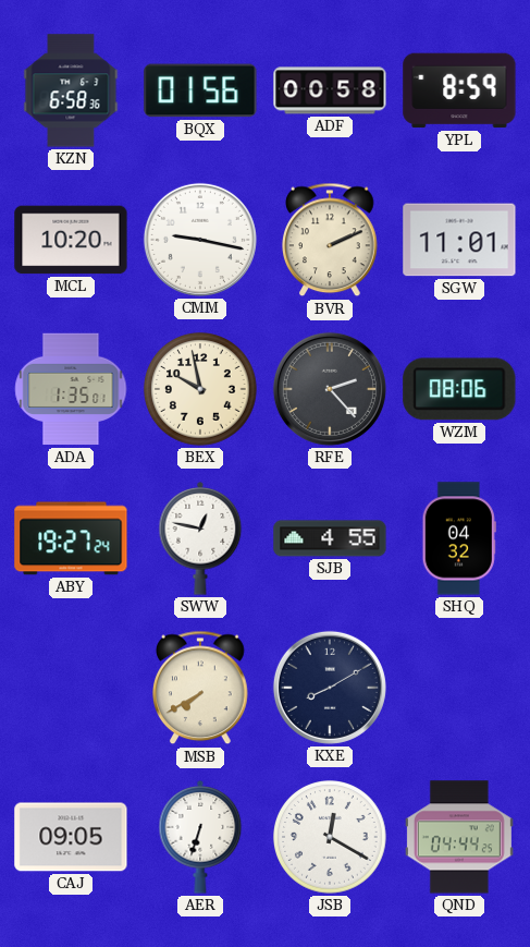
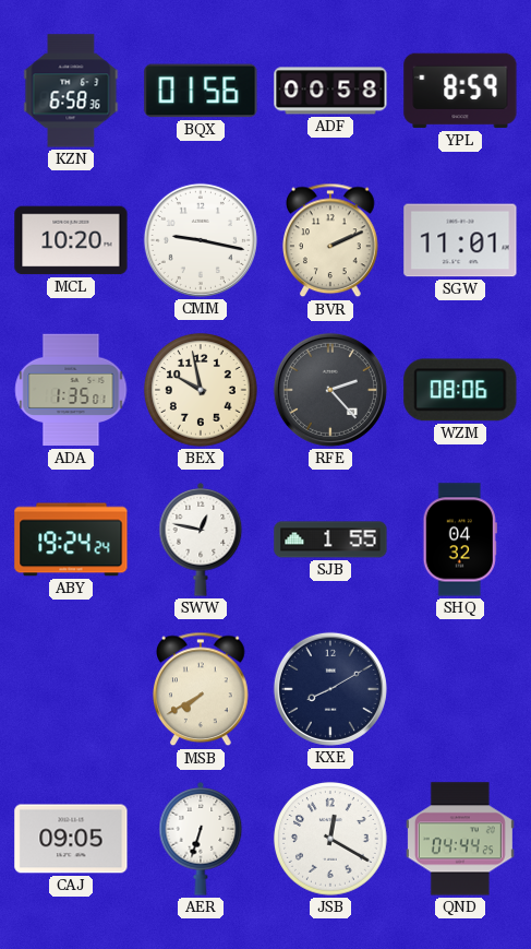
ABY: 19:27 -> 19:24 (71, 539)
SJB: 4:55 -> 1:55 (330, 539)
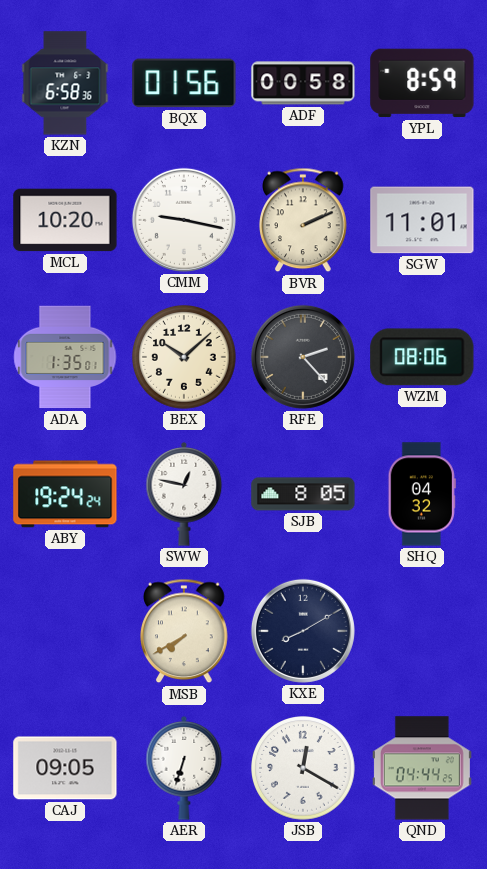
BEX: 9:58 -> 10:08 (185, 358)
SJB: 1:55 -> 8:05 (303, 494)
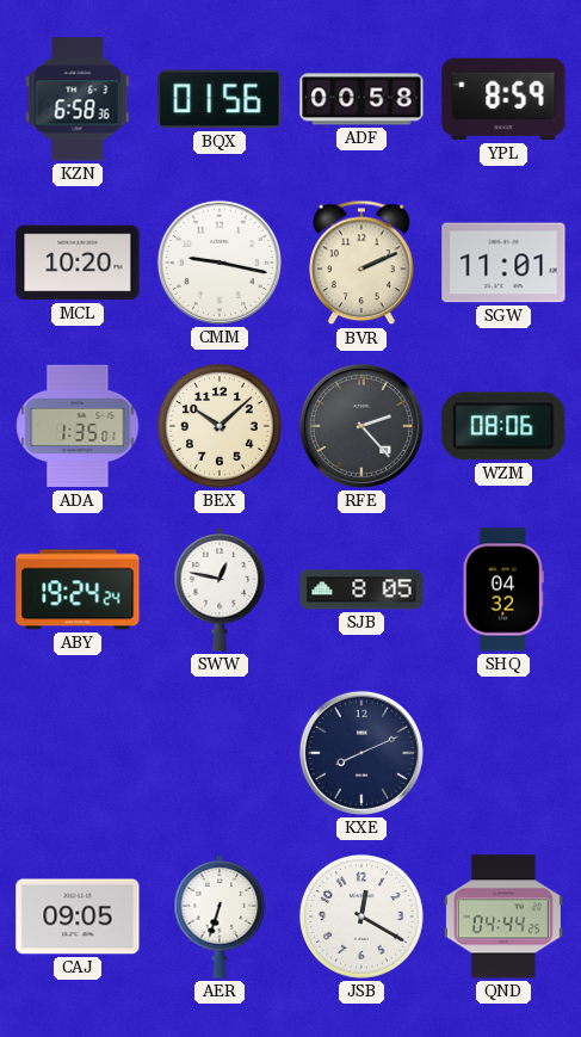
MSB: 7:40 -> none (185, 631)
KXE: 8:10 -> 8:11 (361, 753)
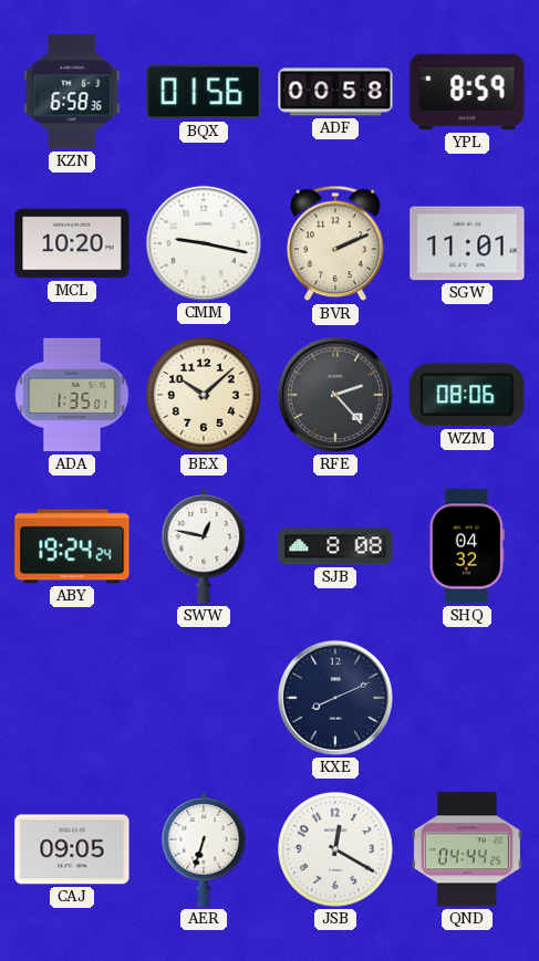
SJB: 8:05 -> 8:08 (335, 546)
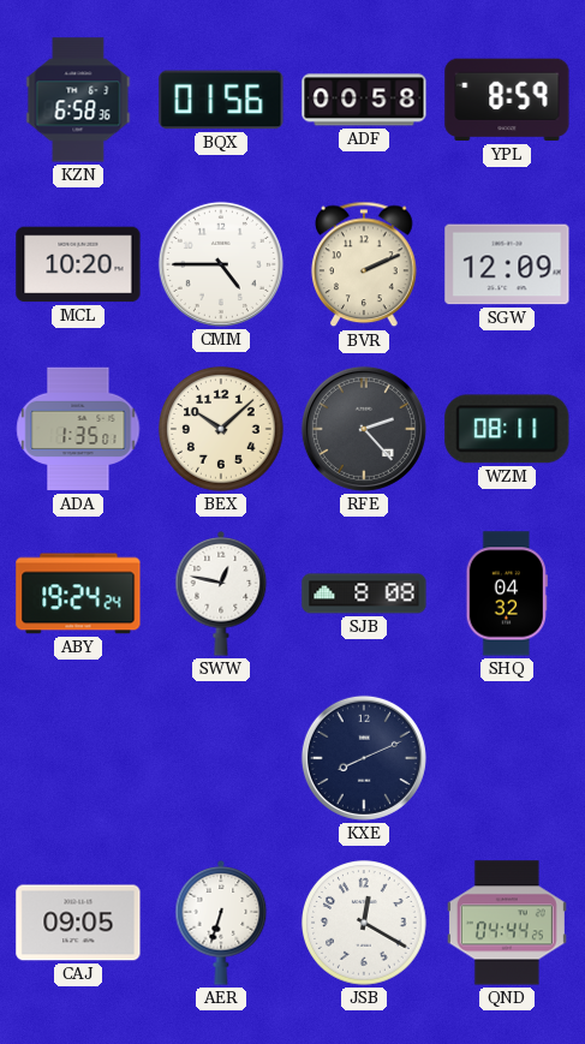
CMM: 9:17 -> 4:45 (221, 264)
SGW: 11:01 -> 12:09 (507, 264)
WZM: 08:06 -> 08:11 (507, 429)
